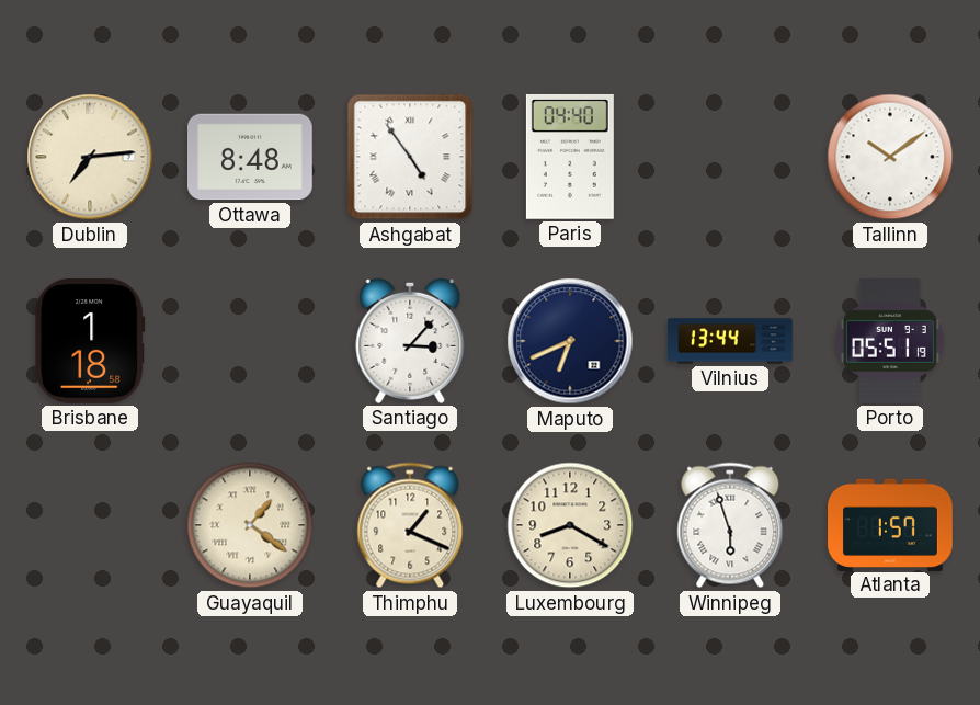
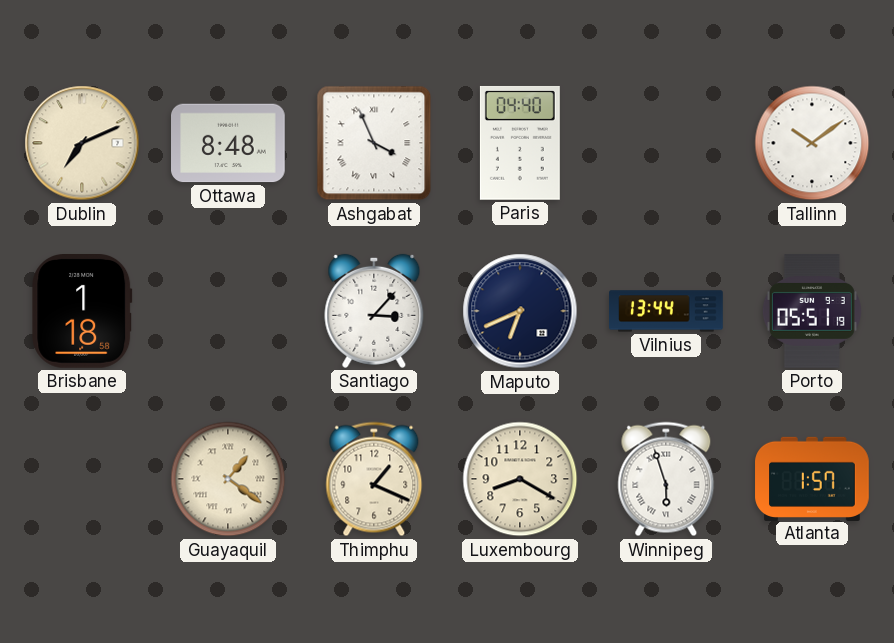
Dublin: 7:14 -> 7:11 (82, 143)
Ashgabat: 4:54 -> 3:56 (374, 143)
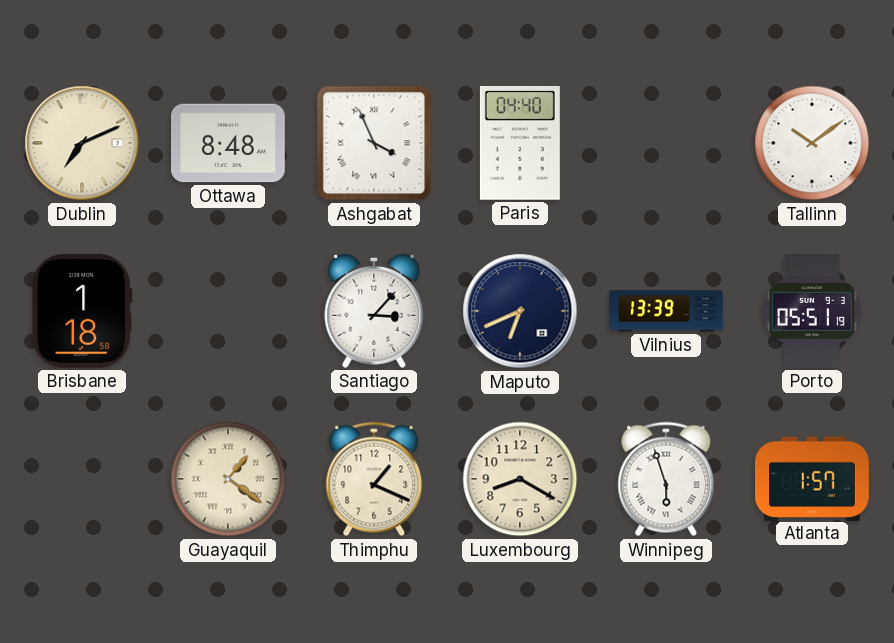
Vilnius: 13:44 -> 13:39 (666, 311)
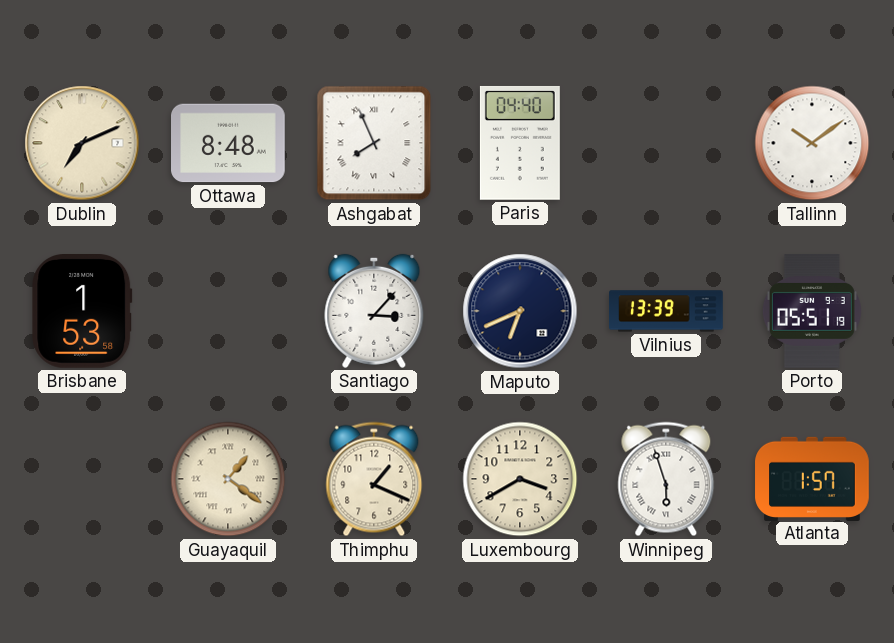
Ashgabat: 3:56 -> 7:56 (374, 143)
Brisbane: 1:18 -> 1:53 (82, 312)
Luxembourg: 8:20 -> 3:40 (520, 479)
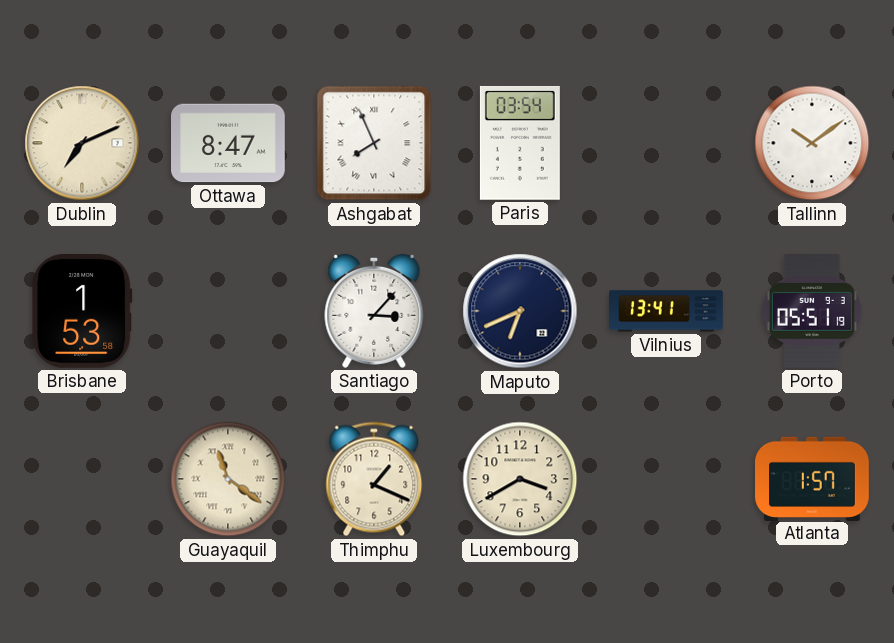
Ottawa: 8:48 -> 8:47 (228, 143)
Paris: 04:40 -> 03:54 (520, 143)
Vilnius: 13:39 -> 13:41 (666, 311)
Guayaquil: 1:21 -> 11:21 (228, 479)
Winnipeg: 5:57 -> none (666, 479)
